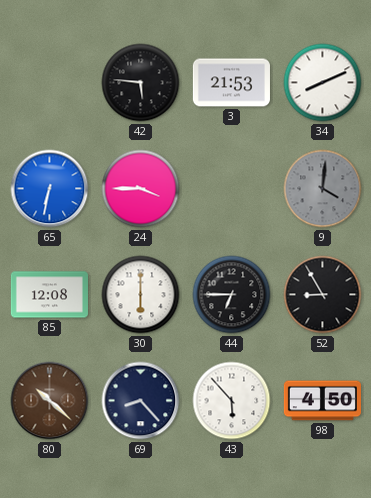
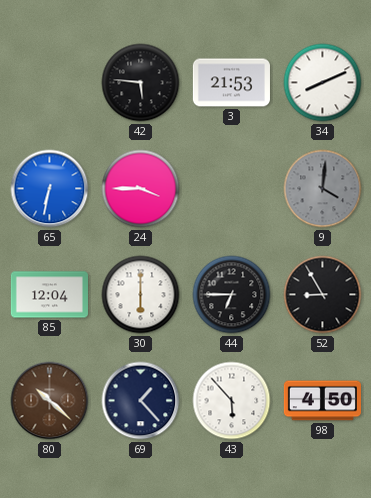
85: 12:08 -> 12:04 (49, 295)
69: 8:23 -> 1:23 (141, 401)
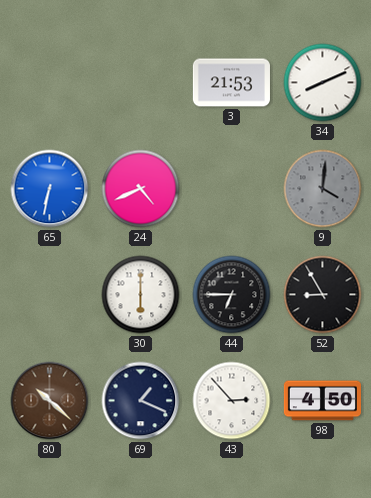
42: 5:46 -> none (141, 83)
24: 3:45 -> 4:41 (141, 189)
85: 12:04 -> none (49, 295)
69: 1:23 -> 1:19 (141, 401)
43: 5:53 -> 2:53 (232, 401)
